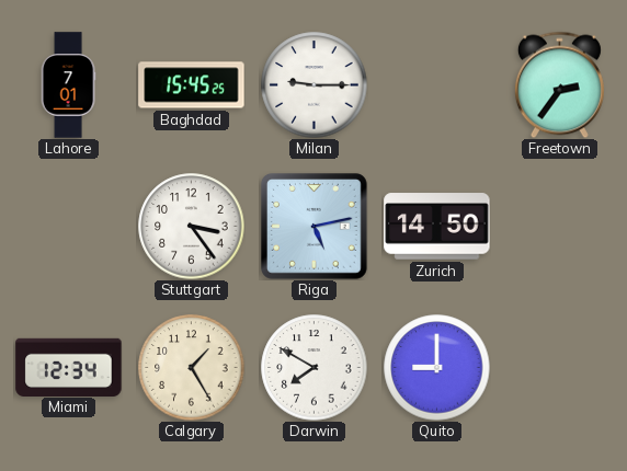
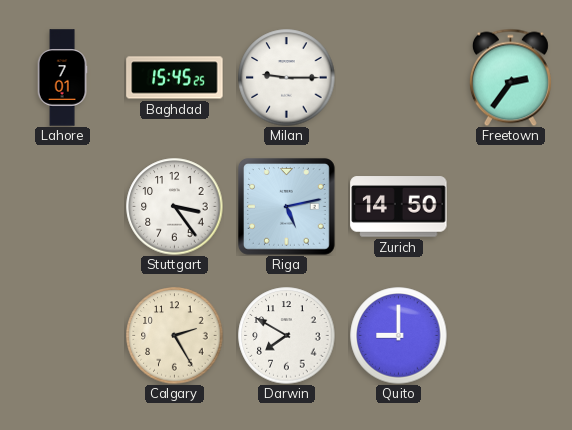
Miami: 12:34 -> none (69, 367)
Calgary: 1:25 -> 2:25 (175, 336)
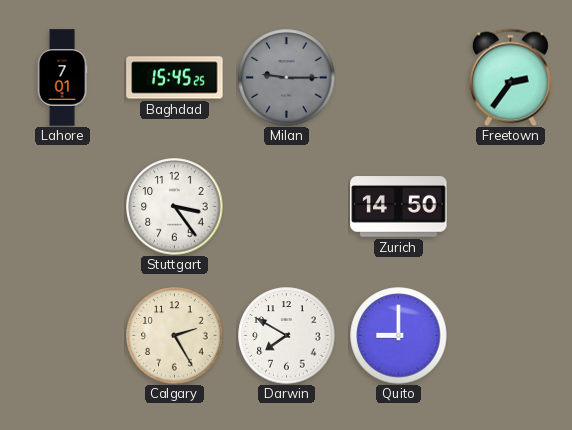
Milan dial: white -> grey (287, 78)
Riga: 5:13 -> none (286, 206)
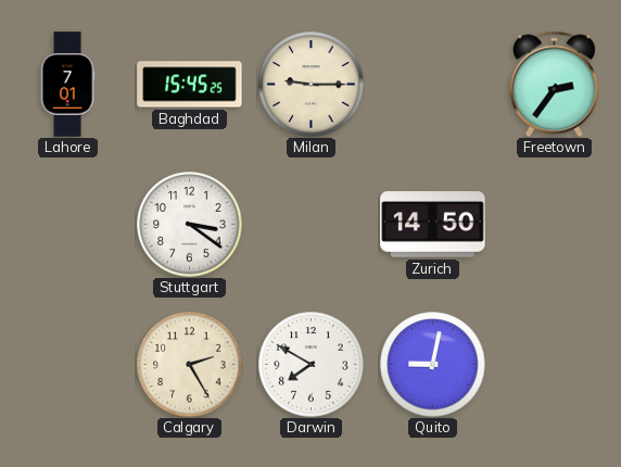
Milan dial: grey -> cream (312, 85)
Stuttgart: 3:24 -> 3:21 (190, 225)
Quito: 9:00 -> 9:02 (433, 365)
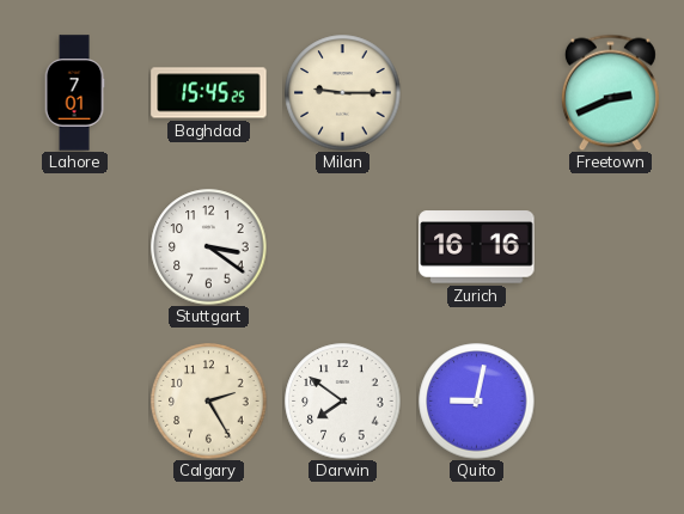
Freetown: 2:36 -> 2:41 (610, 92)
Zurich: 14:50 -> 16:16 (477, 247)
Darwin: 7:50 -> 7:51 (343, 402)
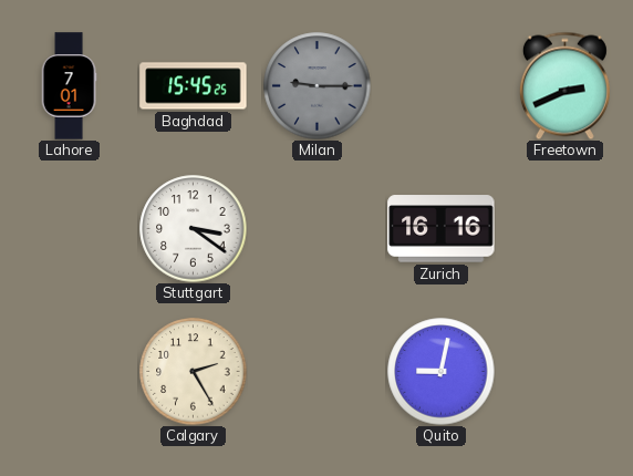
Milan dial: cream -> grey (318, 86)
Darwin: 7:51 -> none (343, 402)
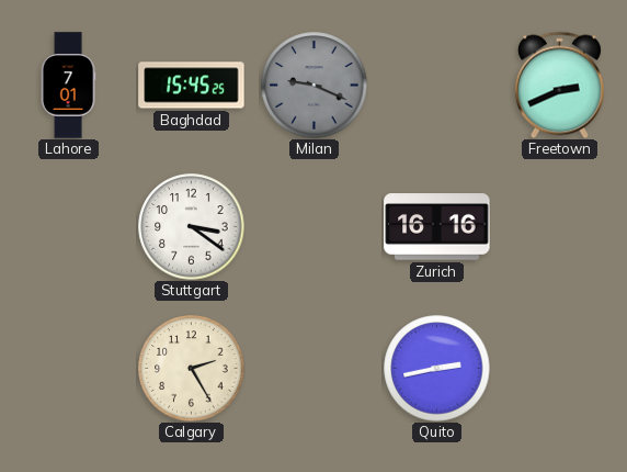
Milan: 9:15 -> 9:19 (315, 86)
Quito: 9:02 -> 2:43 (437, 369)
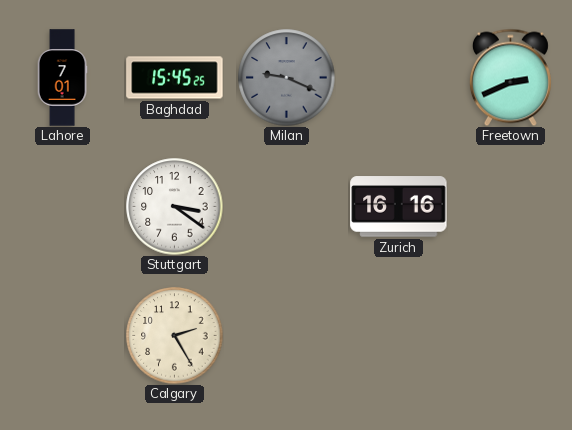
Quito: 2:43 -> none (437, 369)
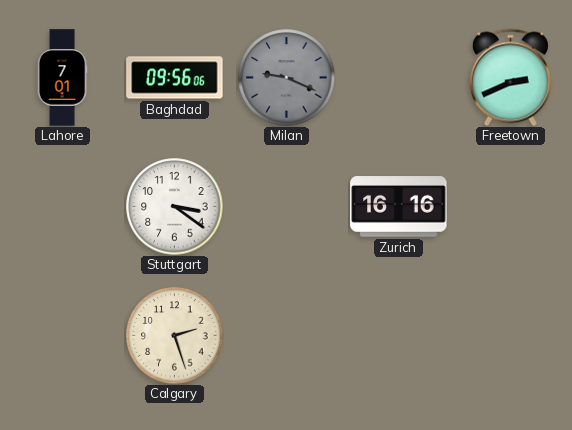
Baghdad: 15:45 -> 09:56 (175, 78)
Calgary: 2:25 -> 2:27 (175, 336)
